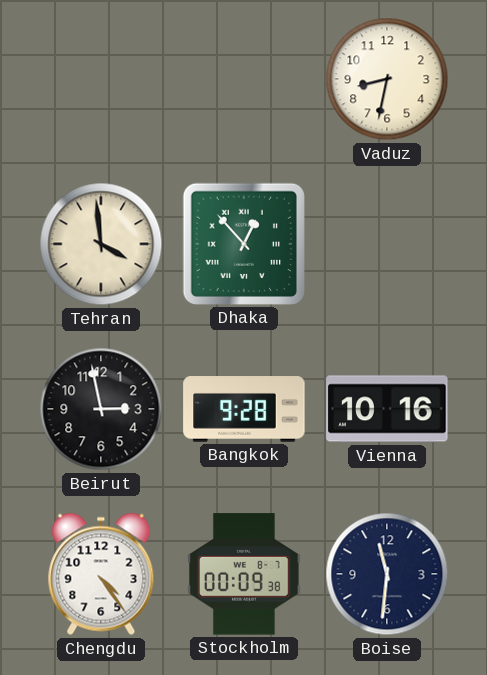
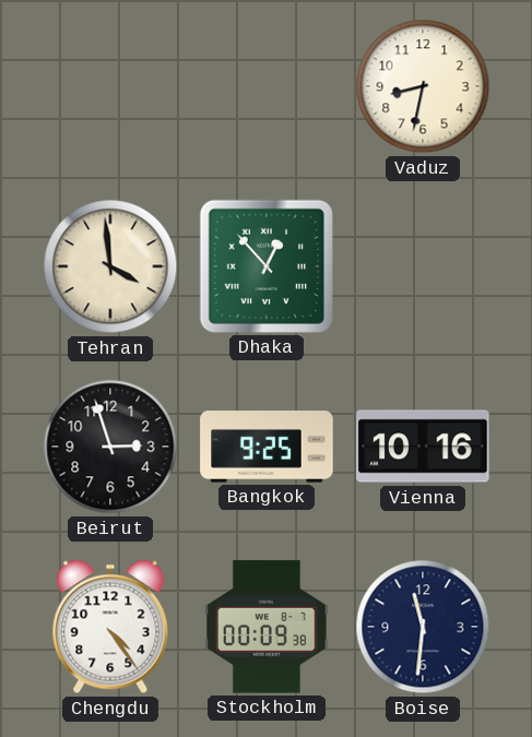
Beirut: 2:58 -> 2:57 (110, 447)
Bangkok: 9:28 -> 9:25 (267, 447)
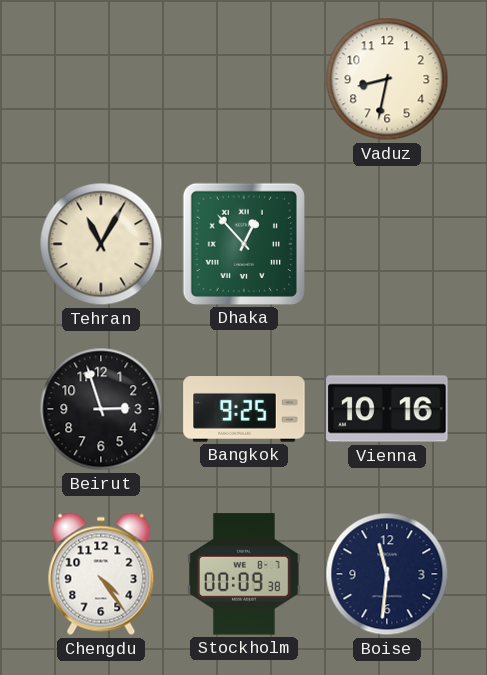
Tehran: 3:59 -> 11:05 (101, 244)
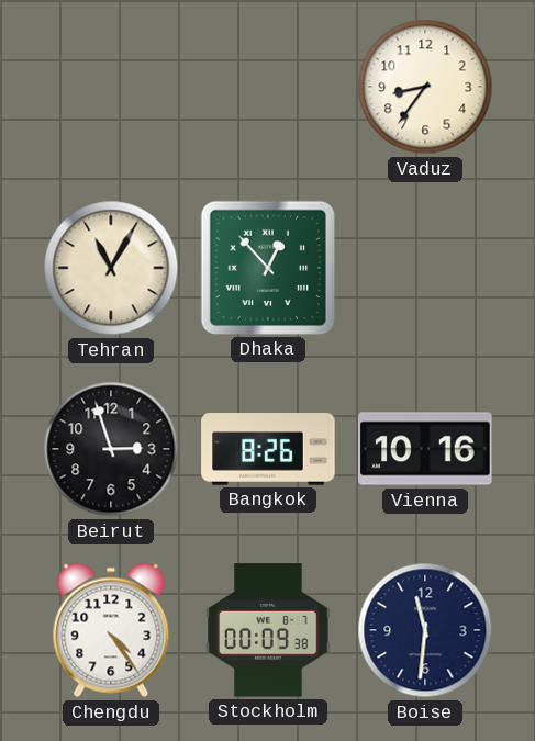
Vaduz: 8:32 -> 8:36 (425, 87)
Bangkok: 9:25 -> 8:26 (268, 449)
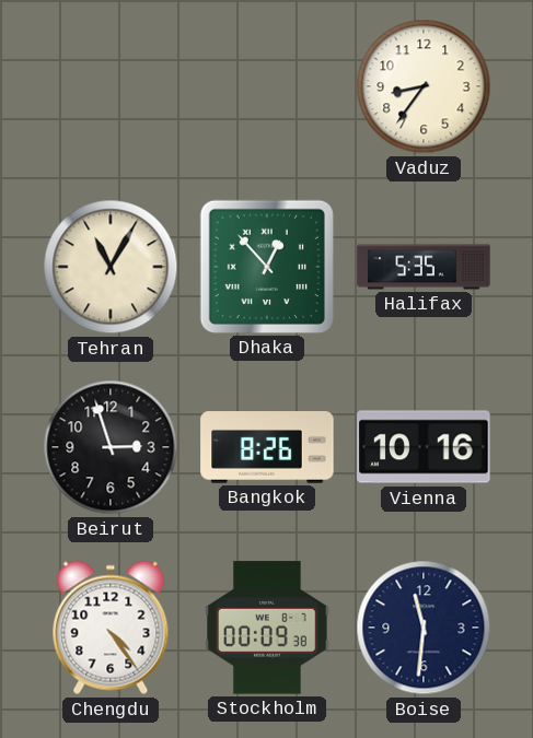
Halifax: none -> 5:35 (424, 267)
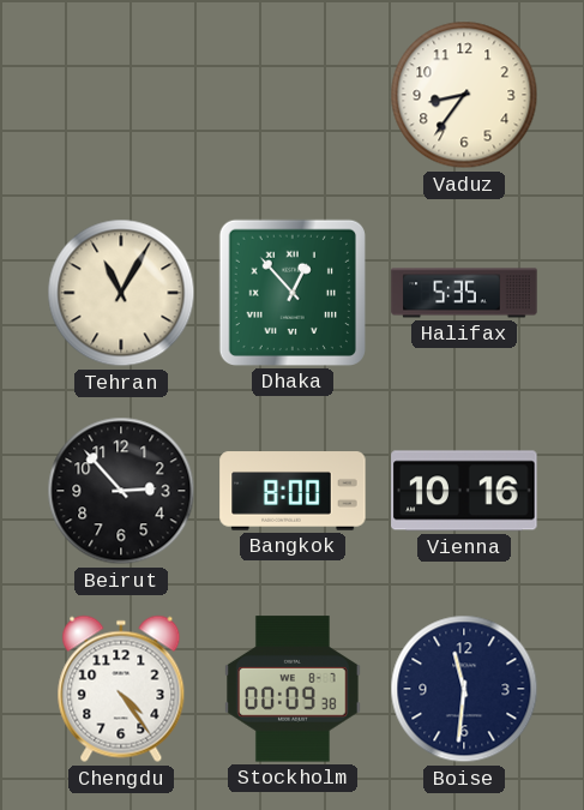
Beirut: 2:57 -> 2:53 (121, 491)
Bangkok: 8:26 -> 8:00 (293, 491)
